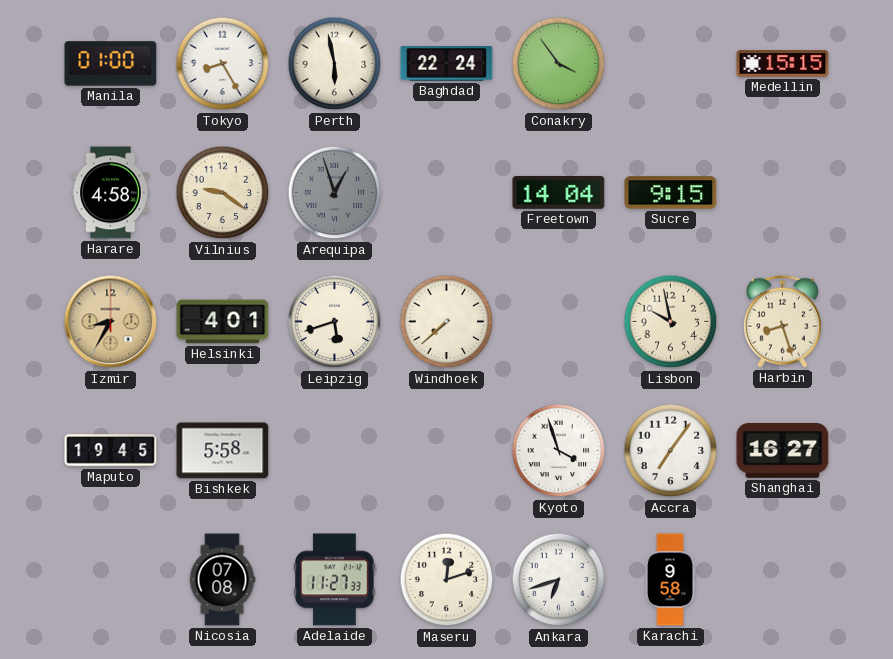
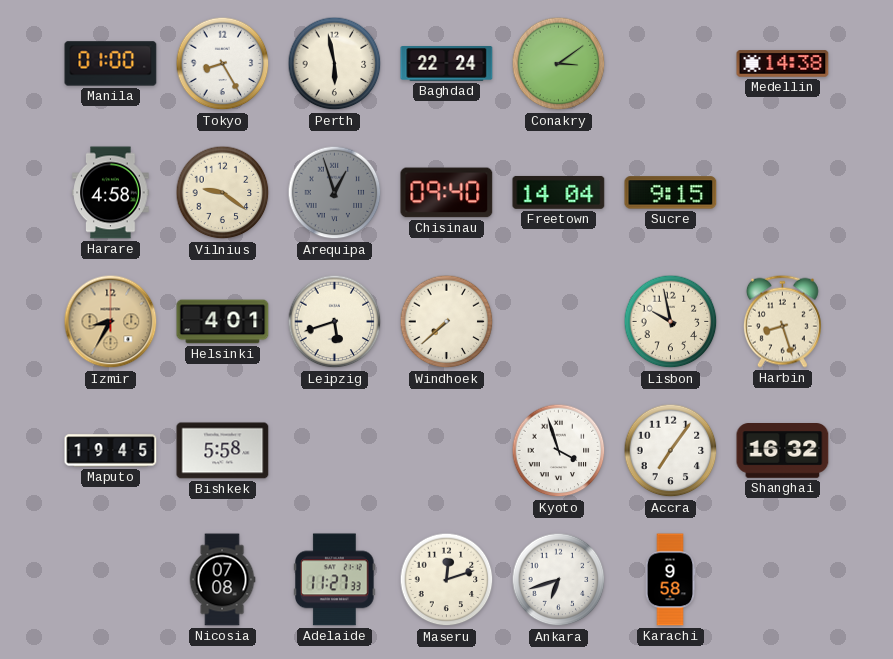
Conakry: 3:54 -> 3:09 (559, 64)
Medellin: 15:15 -> 14:38 (783, 64)
Chisinau: none -> 09:40 (447, 193)
Shanghai: 16:27 -> 16:32 (783, 451)
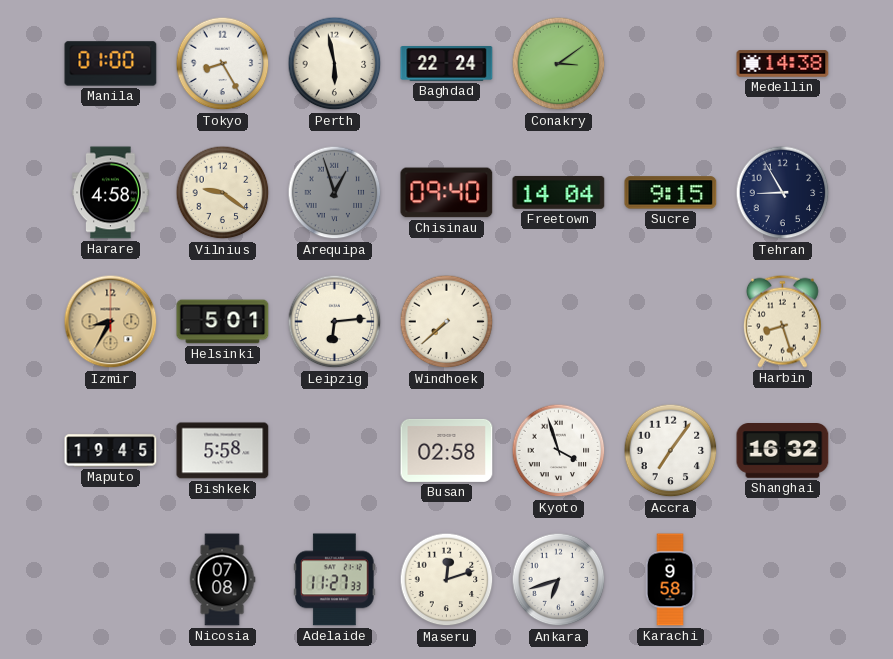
Tehran: none -> 8:55 (783, 193)
Helsinki: 4:01 -> 5:01 (223, 322)
Leipzig: 5:42 -> 6:14 (335, 322)
Lisbon: 9:58 -> none (671, 322)
Busan: none -> 02:58 (447, 450)
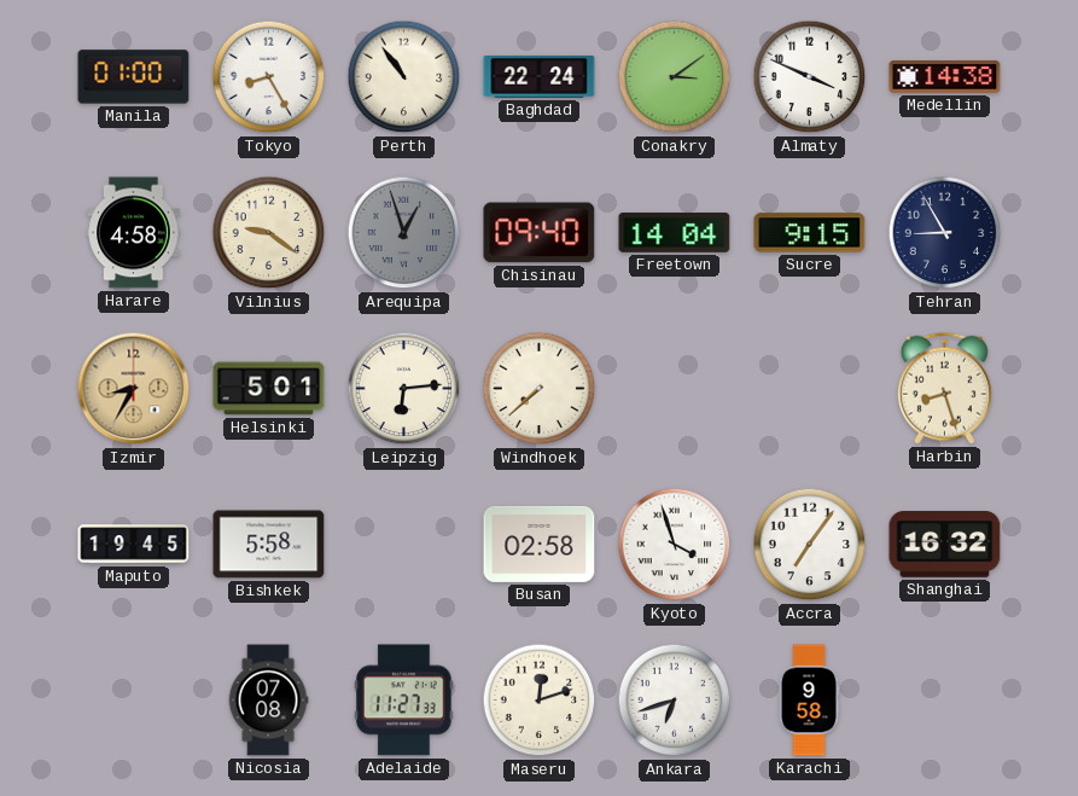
Perth: 5:58 -> 10:54 (404, 77)
Almaty: none -> 3:49 (810, 77)
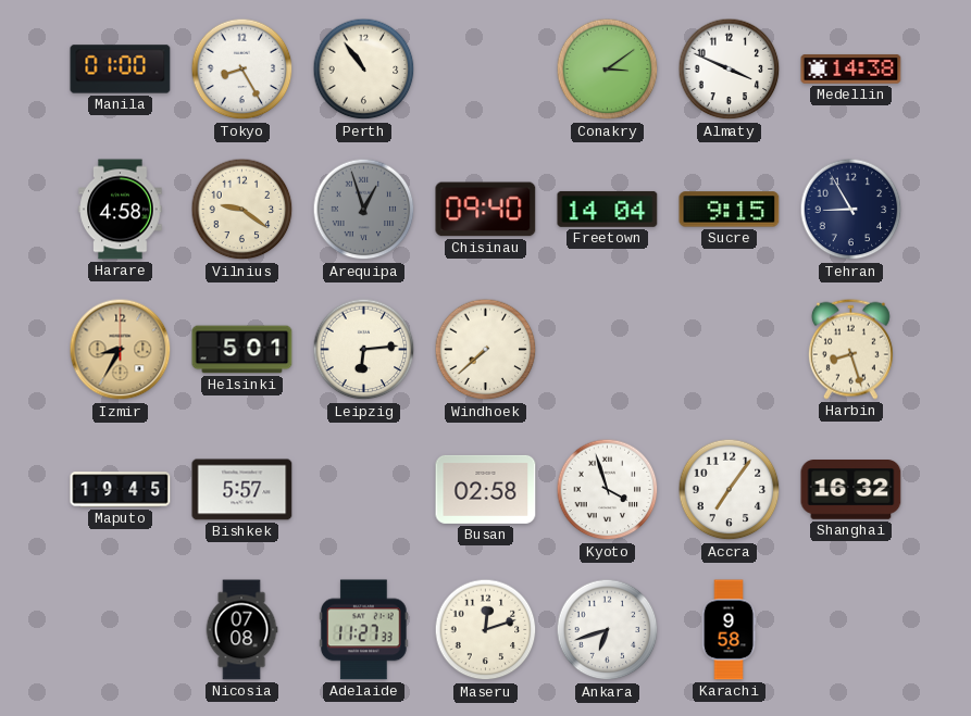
Baghdad: 22:24 -> none (540, 77)
Bishkek: 5:58 -> 5:57 (242, 490)
